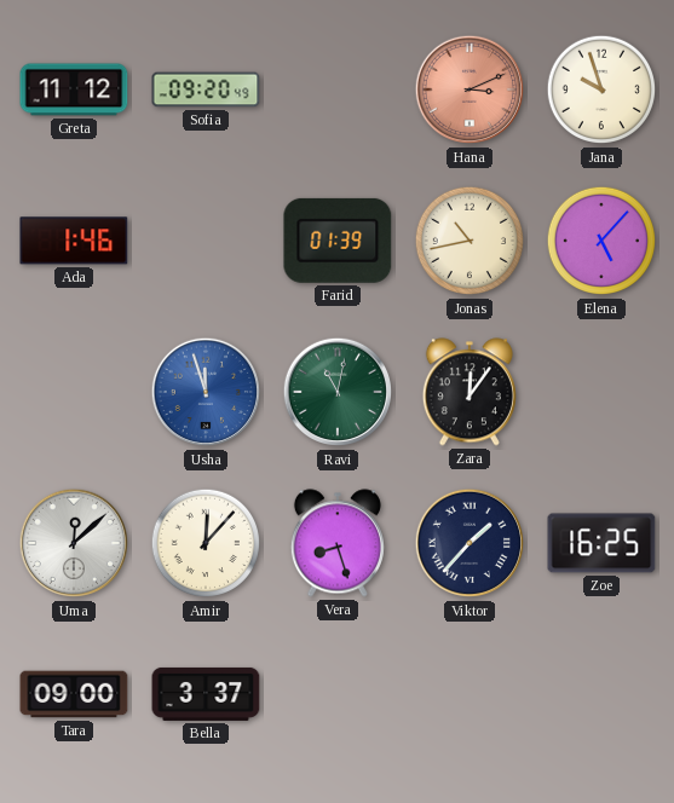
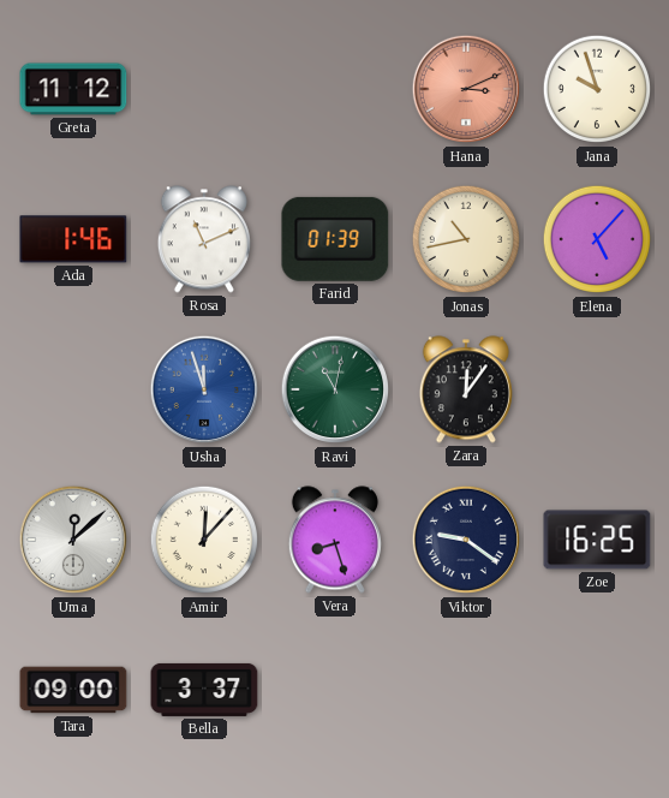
Sofia: 09:20 -> none (206, 89)
Rosa: none -> 11:11 (204, 239)
Viktor: 1:37 -> 9:21 (466, 540)
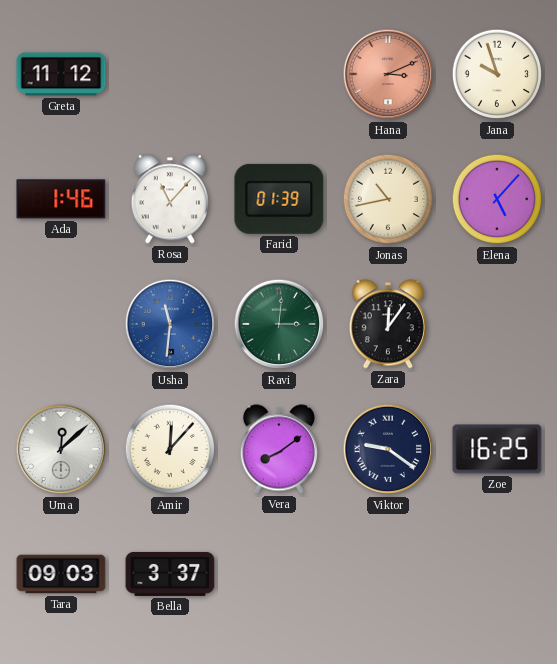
Rosa: 11:11 -> 11:07 (170, 199)
Usha: 11:57 -> 11:31 (170, 324)
Ravi: 11:02 -> 3:01 (279, 324)
Vera: 8:27 -> 8:09 (279, 449)
Tara: 09:00 -> 09:03 (61, 574)
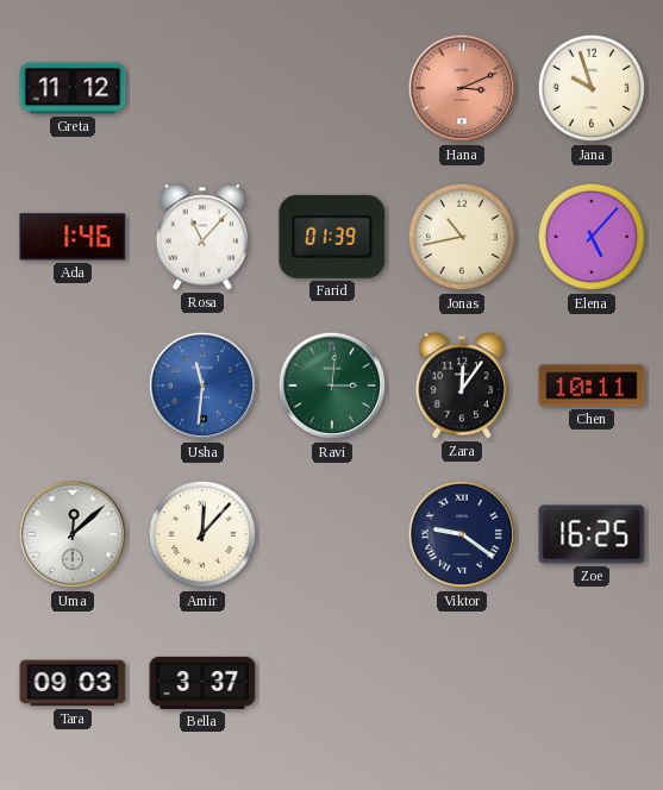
Chen: none -> 10:11 (592, 385)
Vera: 8:09 -> none (279, 449)
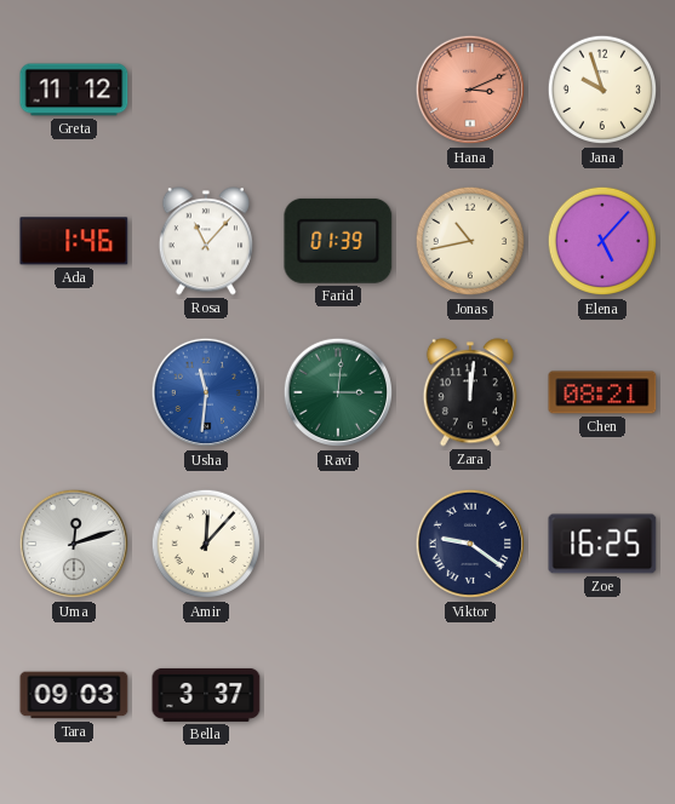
Zara: 12:06 -> 12:01 (470, 392)
Chen: 10:11 -> 08:21 (602, 392)
Uma: 12:08 -> 12:12 (74, 544)
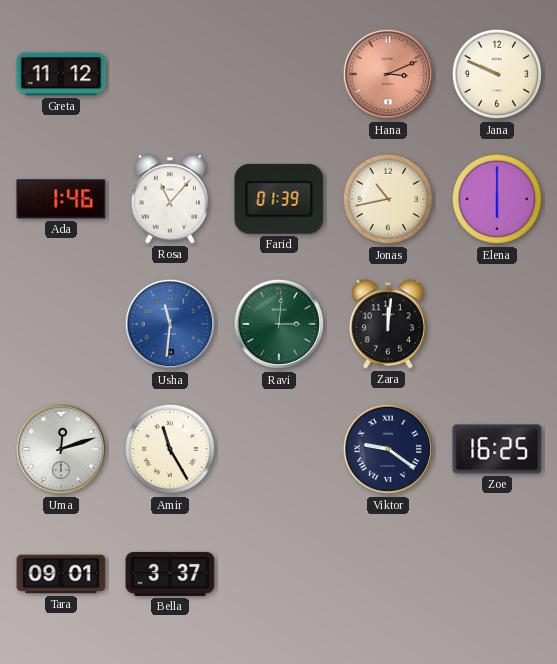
Jana: 9:57 -> 9:49 (497, 74)
Elena: 5:07 -> 6:00 (497, 199)
Chen: 08:21 -> none (602, 392)
Amir: 12:07 -> 11:25 (170, 449)
Tara: 09:03 -> 09:01 (61, 574)
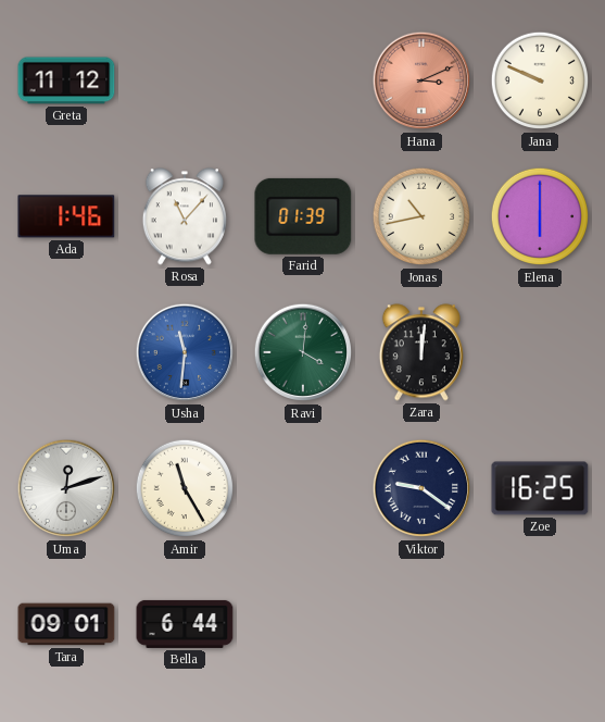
Ravi: 3:01 -> 4:01 (303, 352)
Bella: 3:37 -> 6:44 (185, 624)
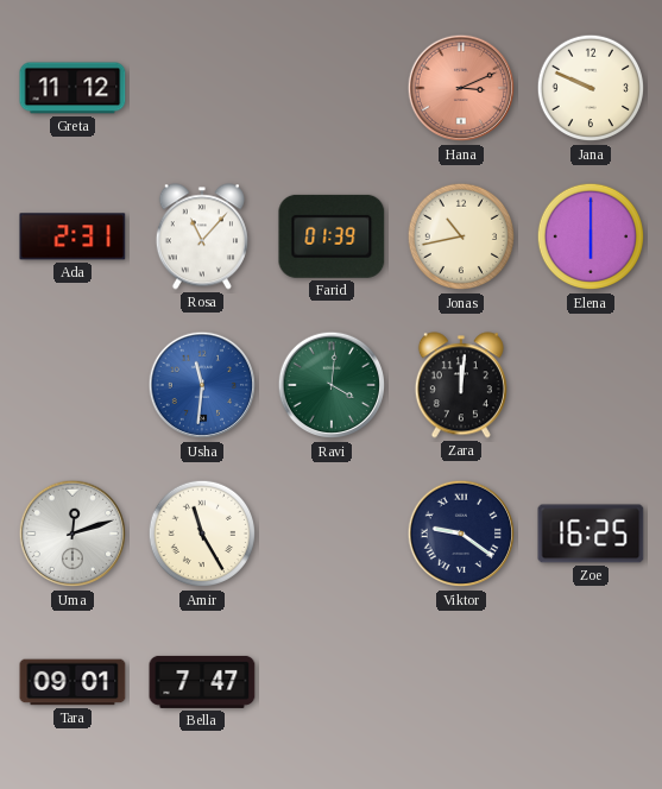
Ada: 1:46 -> 2:31 (72, 236)
Bella: 6:44 -> 7:47 (202, 682)
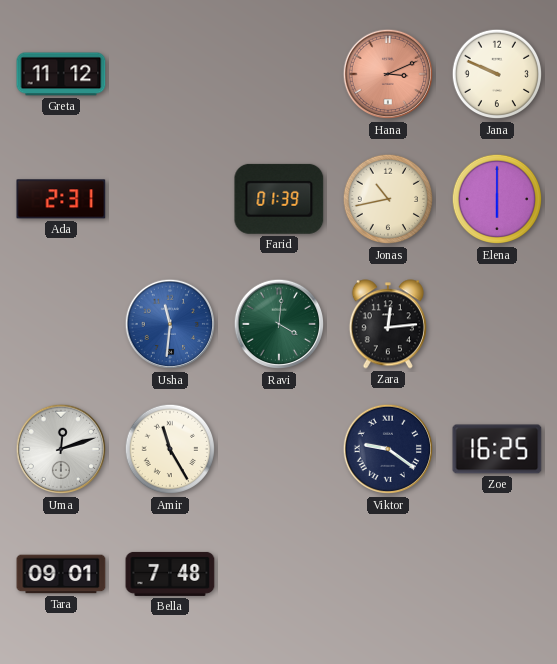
Rosa: 11:07 -> none (202, 236)
Zara: 12:01 -> 12:14 (388, 324)
Bella: 7:47 -> 7:48 (170, 574)
